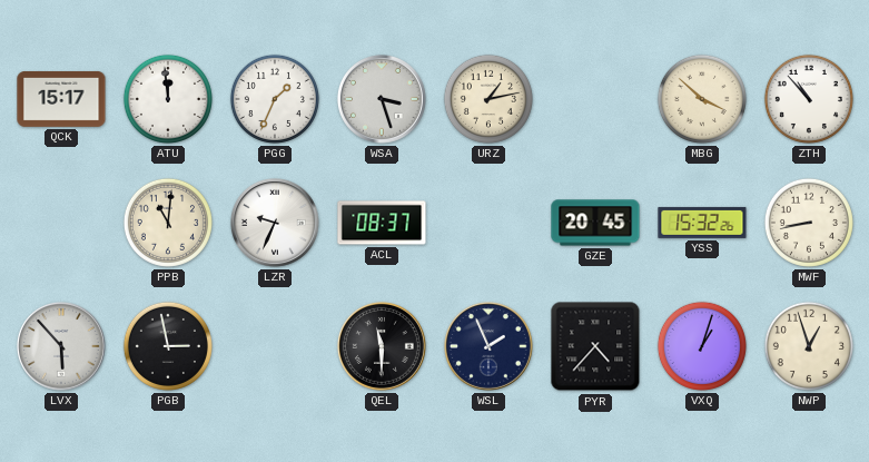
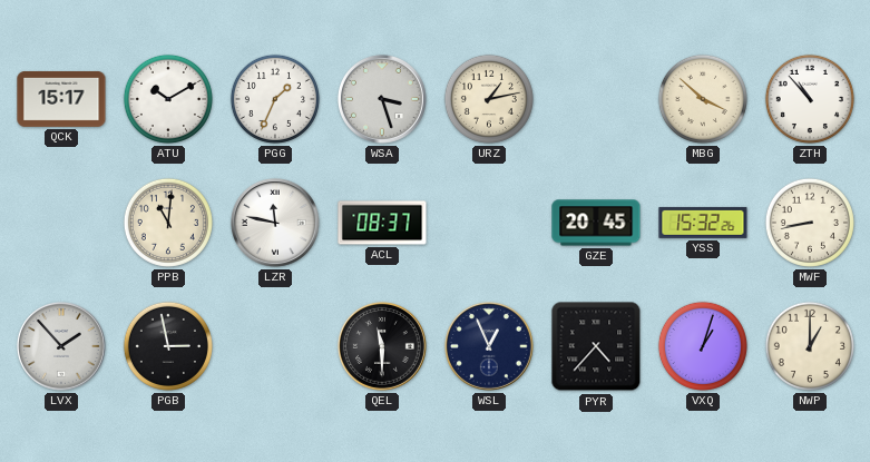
ATU: 11:59 -> 10:10 (168, 99)
LZR: 9:34 -> 11:47 (275, 223)
LVX: 5:53 -> 1:53 (61, 346)
WSL: 1:56 -> 12:56 (489, 346)
NWP: 12:57 -> 1:00 (810, 346)
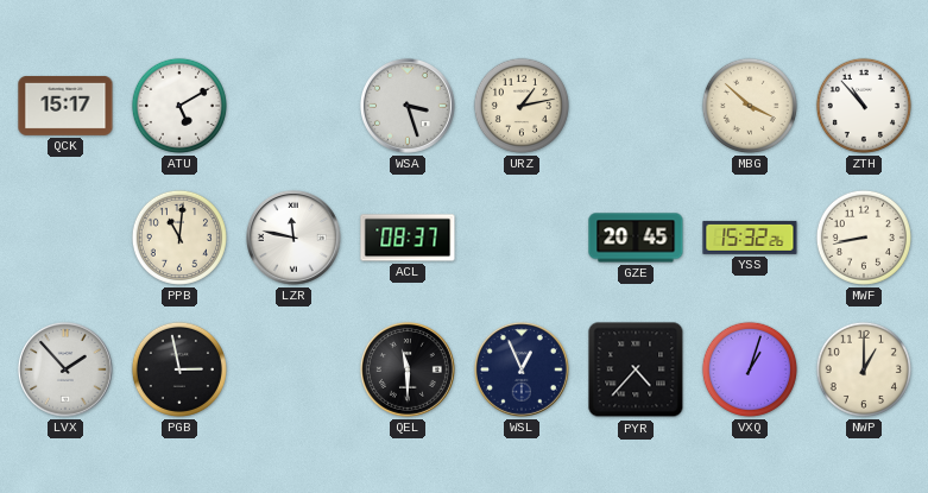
ATU: 10:10 -> 5:10 (179, 106)
PGG: 1:34 -> none (275, 99)
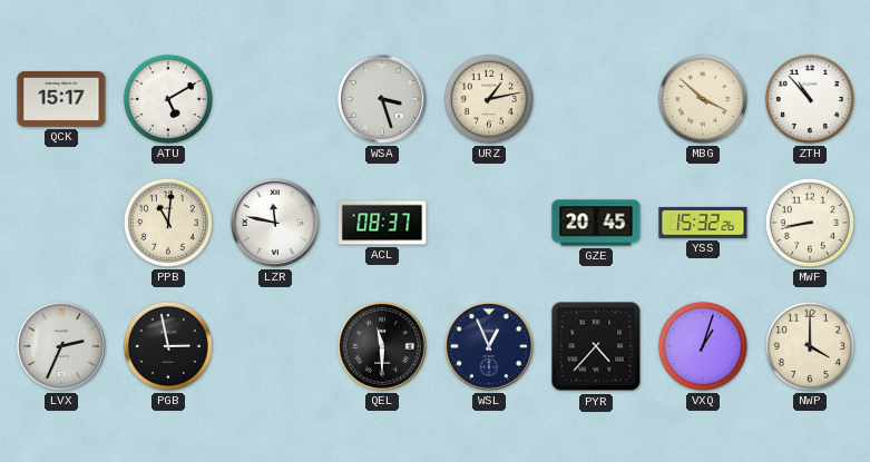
LVX: 1:53 -> 2:34 (61, 346)
NWP: 1:00 -> 4:00 (810, 346)
